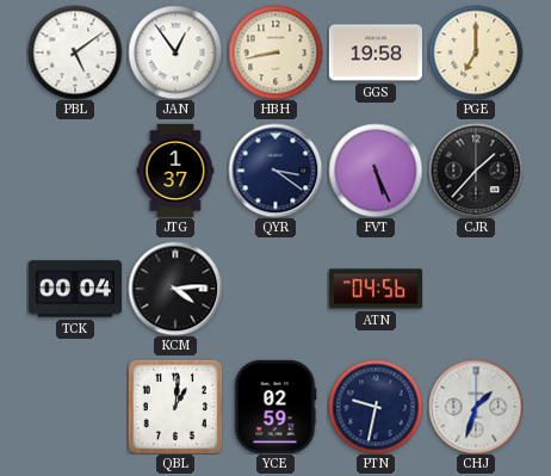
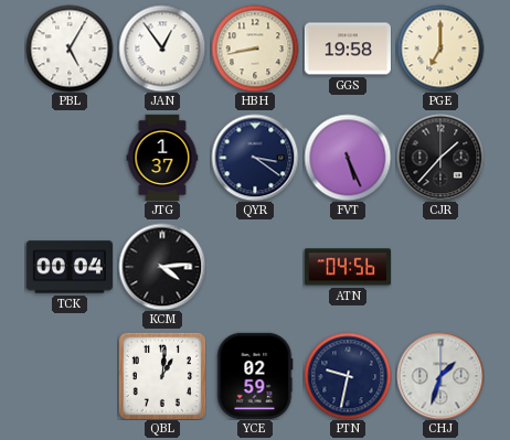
PBL: 5:09 -> 5:05 (70, 49)
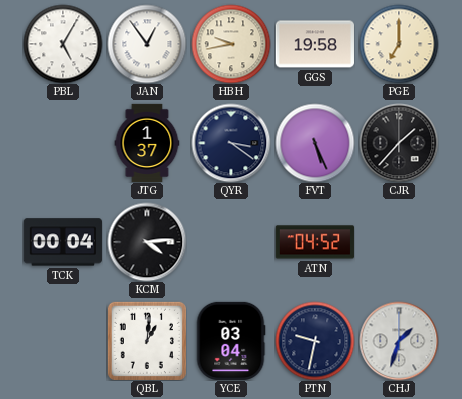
HBH: 8:43 -> 9:43 (231, 44)
ATN: 04:56 -> 04:52 (315, 242)
YCE: 02:59 -> 03:04 (231, 341)
